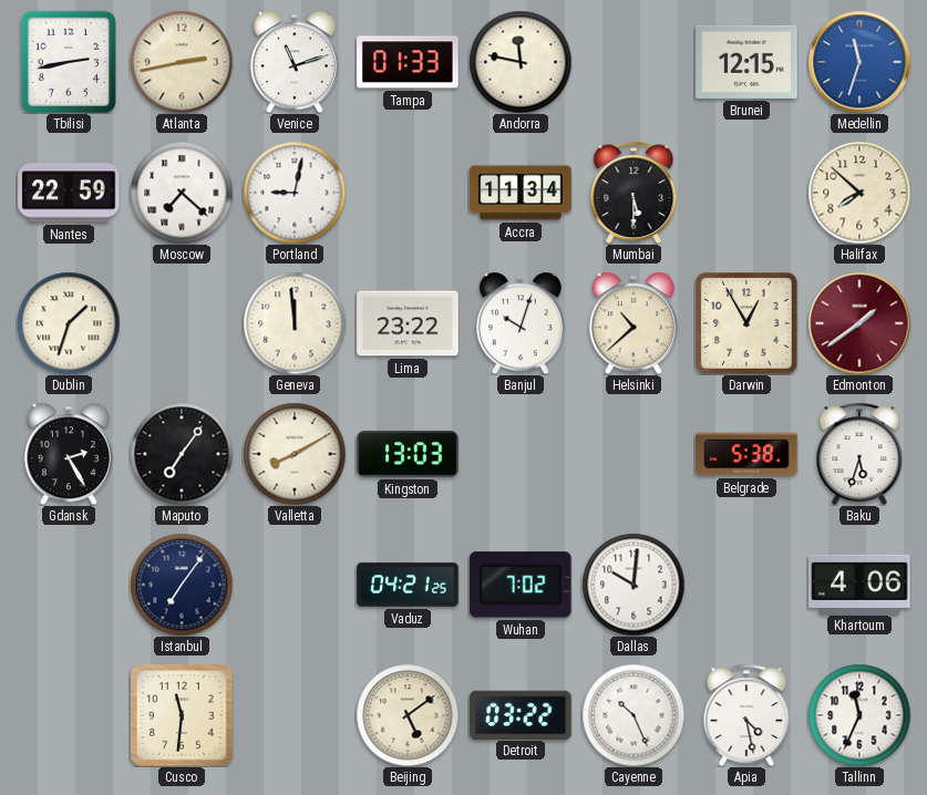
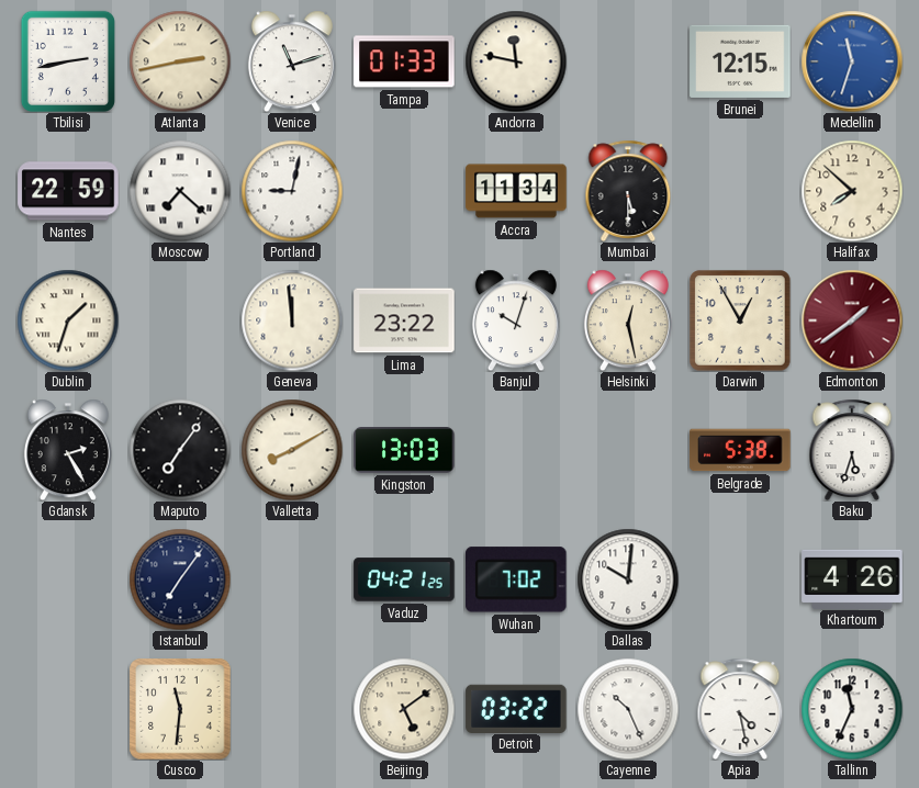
Helsinki: 10:38 -> 12:28 (628, 320)
Khartoum: 4:06 -> 4:26 (852, 578)
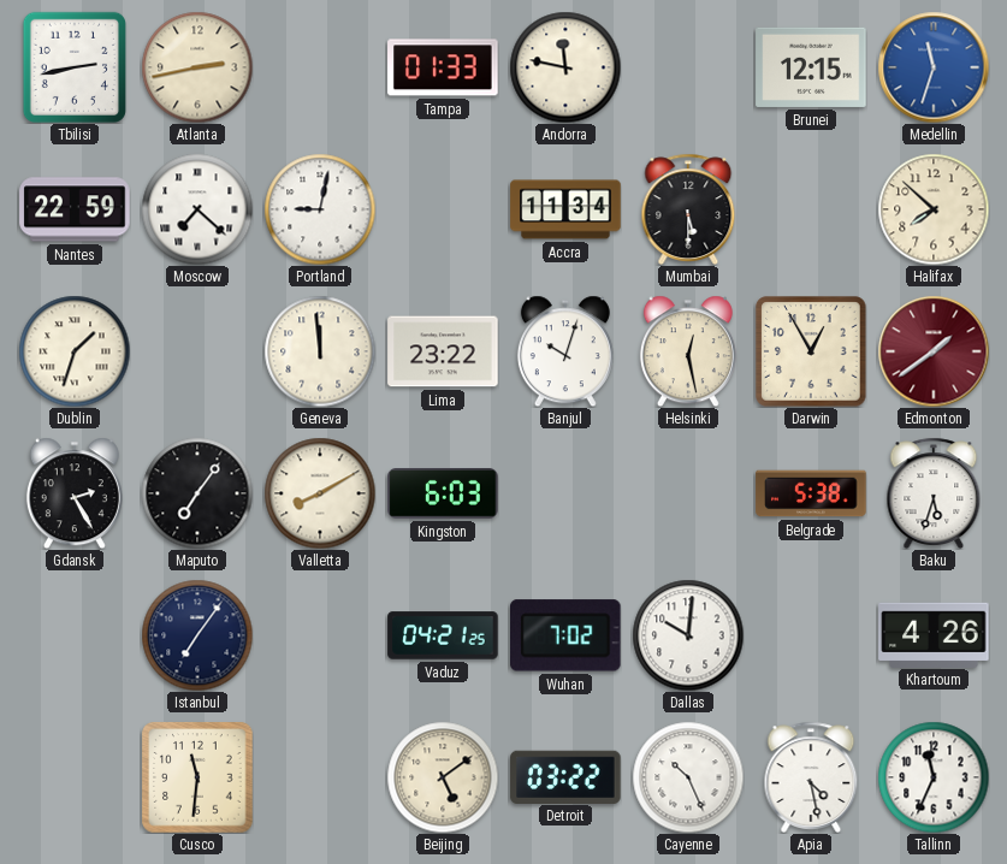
Venice: 11:12 -> none (292, 61)
Kingston: 13:03 -> 6:03 (443, 495)
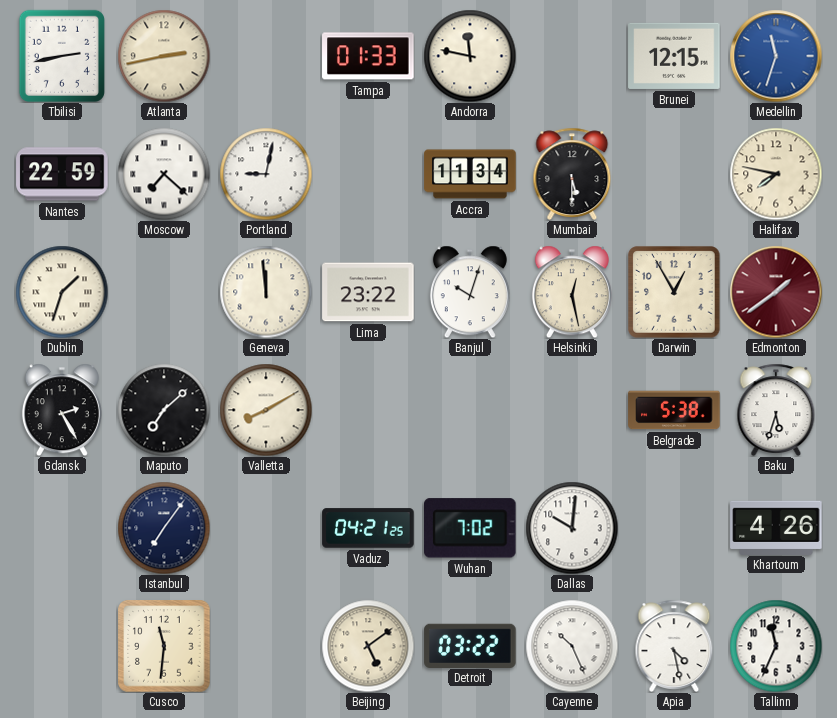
Halifax: 7:52 -> 7:47 (776, 174)
Maputo: 7:06 -> 7:08 (164, 410)
Kingston: 6:03 -> none (443, 495)
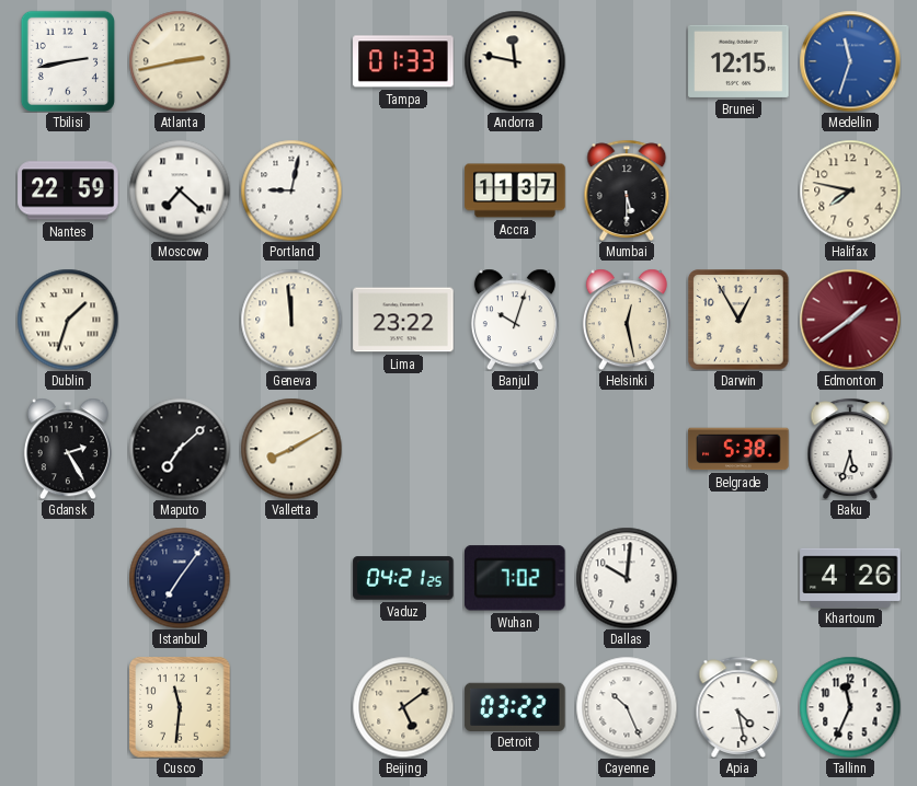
Accra: 11:34 -> 11:37 (515, 190)
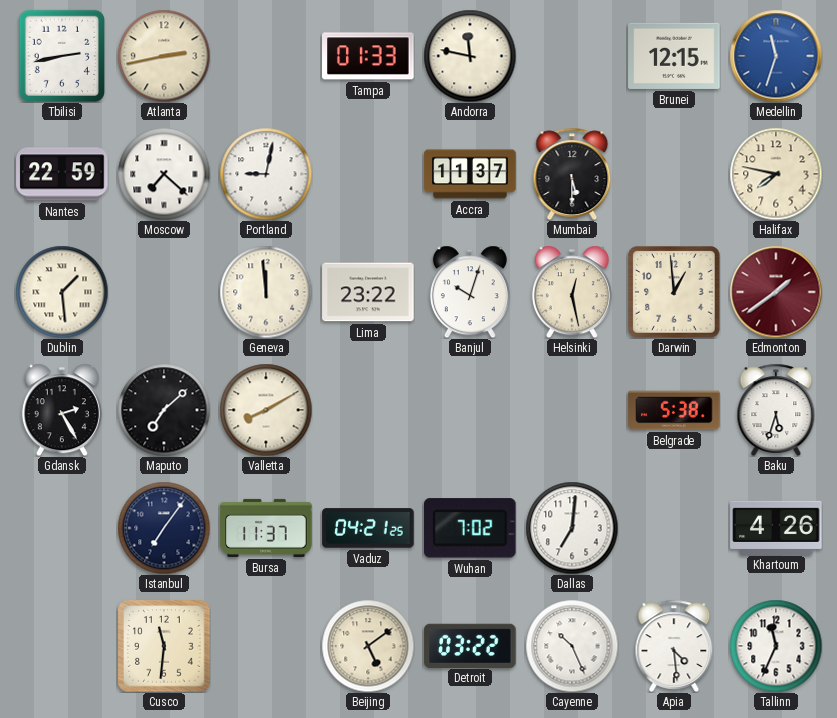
Dublin: 1:33 -> 1:29 (62, 292)
Darwin: 12:55 -> 12:59 (674, 292)
Bursa: none -> 11:37 (266, 528)
Dallas: 10:01 -> 7:01 (572, 528)
Apia: 4:28 -> 4:29 (674, 646)
